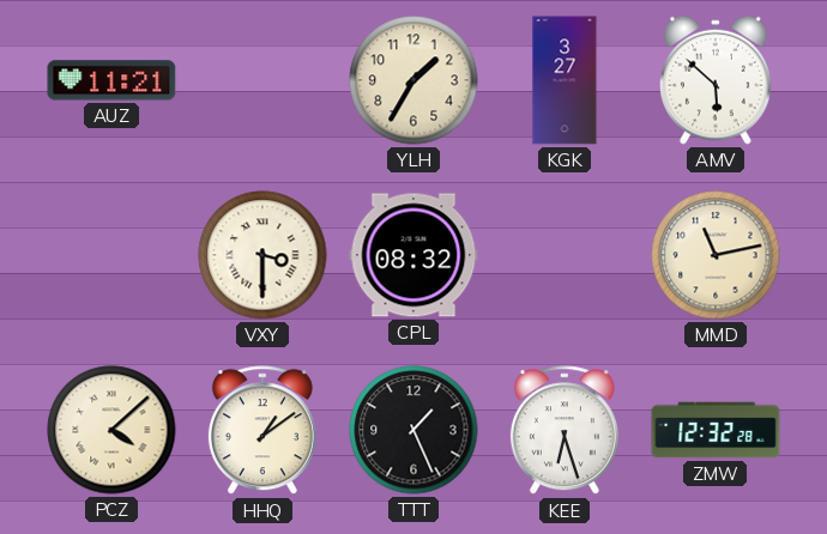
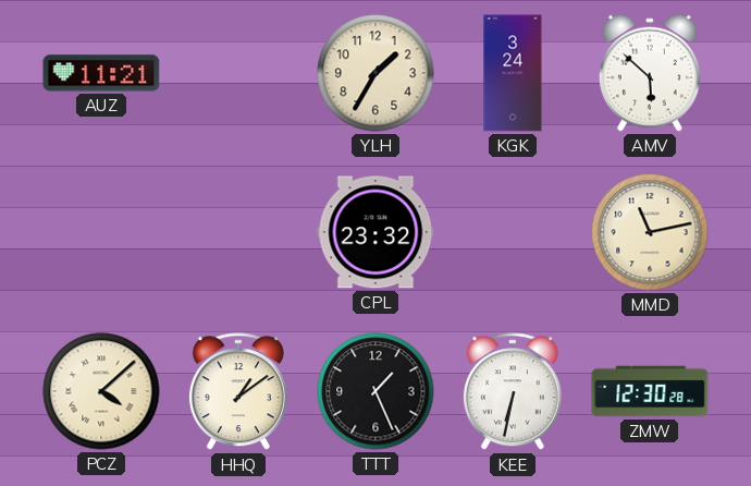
KGK: 3:27 -> 3:24 (513, 73)
VXY: 3:30 -> none (262, 255)
CPL: 08:32 -> 23:32 (375, 232)
KEE: 6:27 -> 6:32 (513, 392)
ZMW: 12:32 -> 12:30 (650, 391)
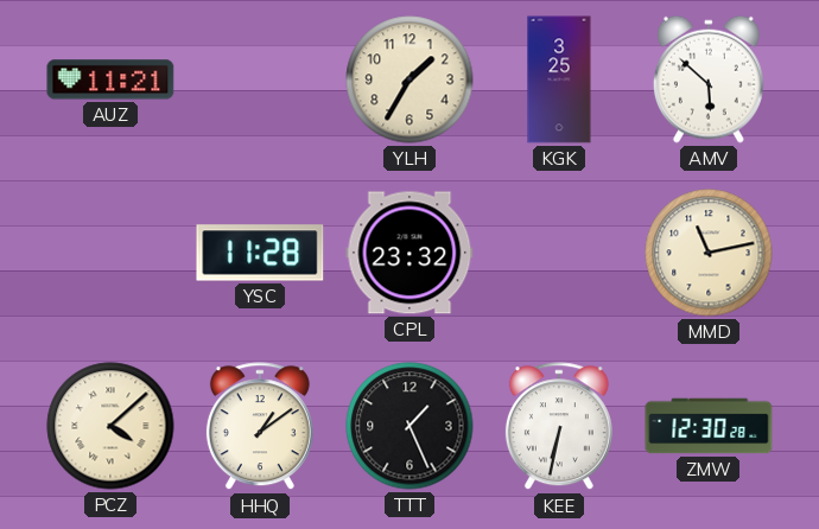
KGK: 3:24 -> 3:25 (559, 79)
YSC: none -> 11:28 (260, 253)
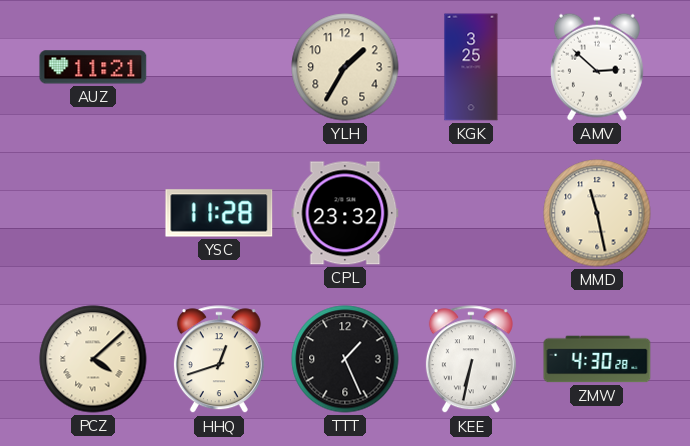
AMV: 5:52 -> 2:52 (597, 67)
MMD: 11:13 -> 11:28 (597, 213)
HHQ: 1:09 -> 12:42 (219, 360)
ZMW: 12:30 -> 4:30 (597, 359)
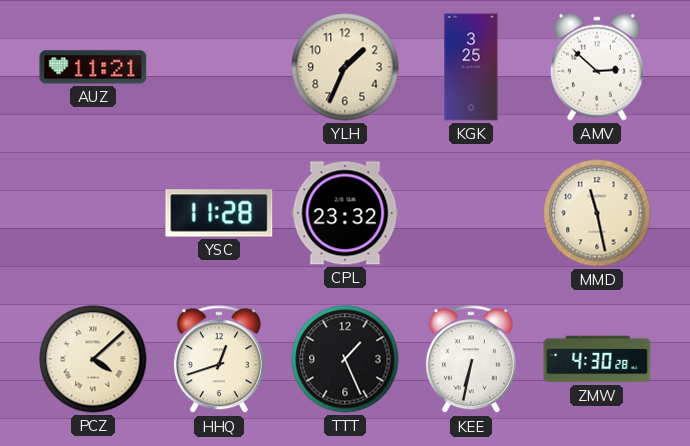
YLH: 1:35 -> 1:34 (345, 67)
